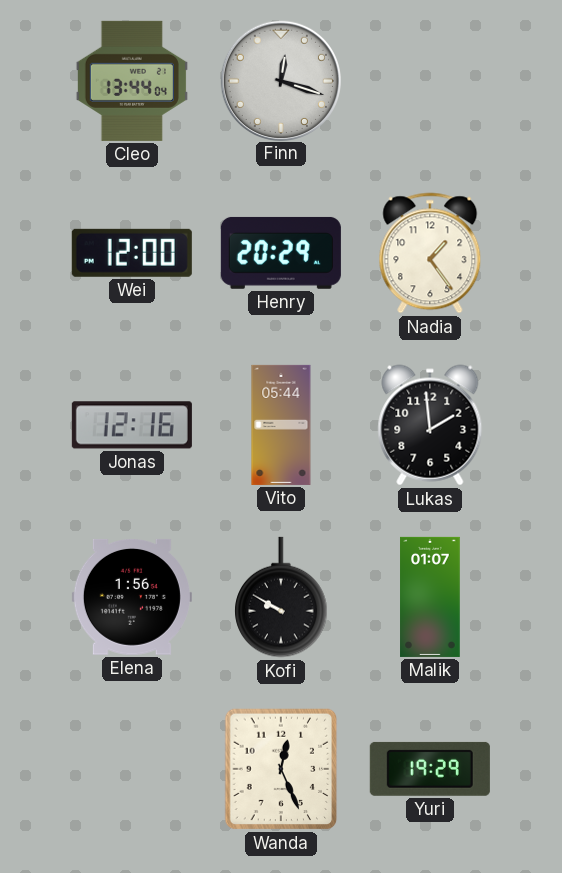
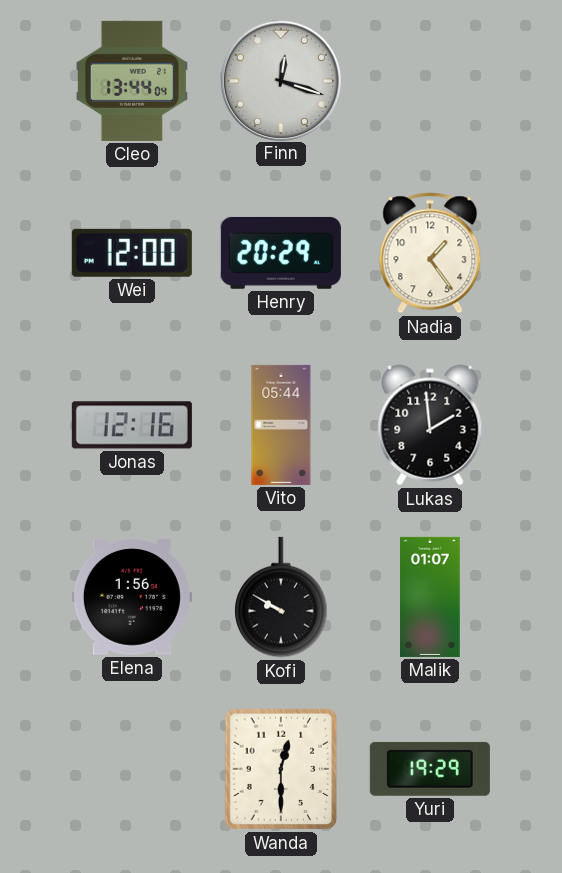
Wanda: 12:26 -> 12:30 (281, 769)
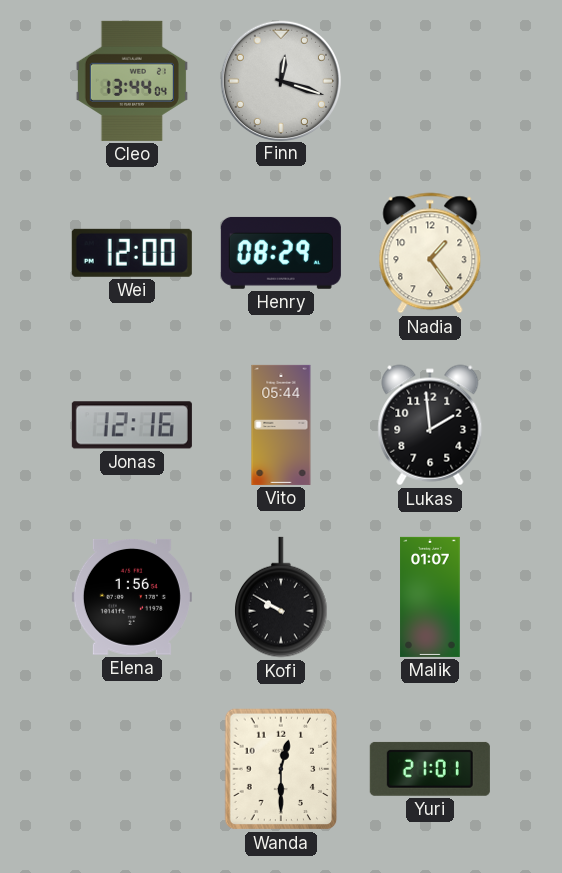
Henry: 20:29 -> 08:29 (281, 253)
Yuri: 19:29 -> 21:01 (430, 769)
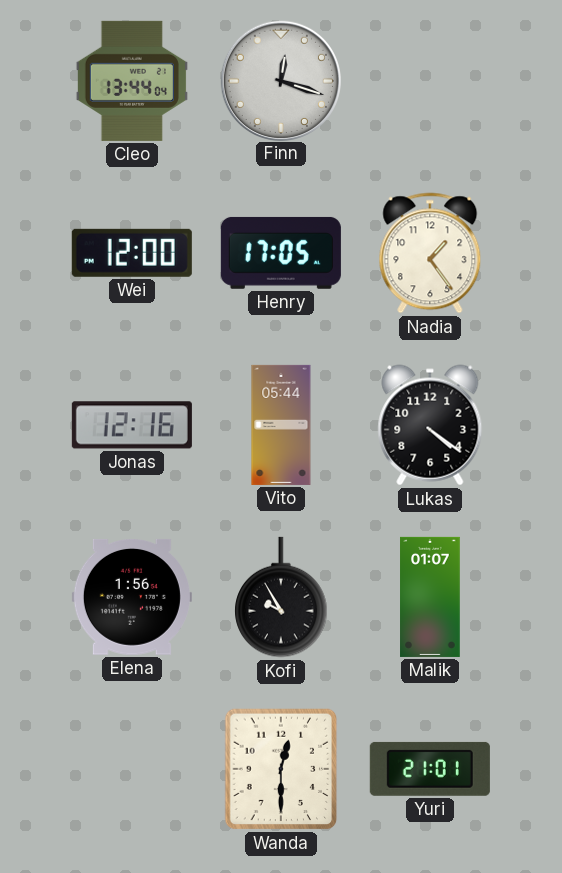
Henry: 08:29 -> 17:05 (281, 253)
Lukas: 1:59 -> 4:21 (430, 425)
Kofi: 9:50 -> 9:55 (281, 597)
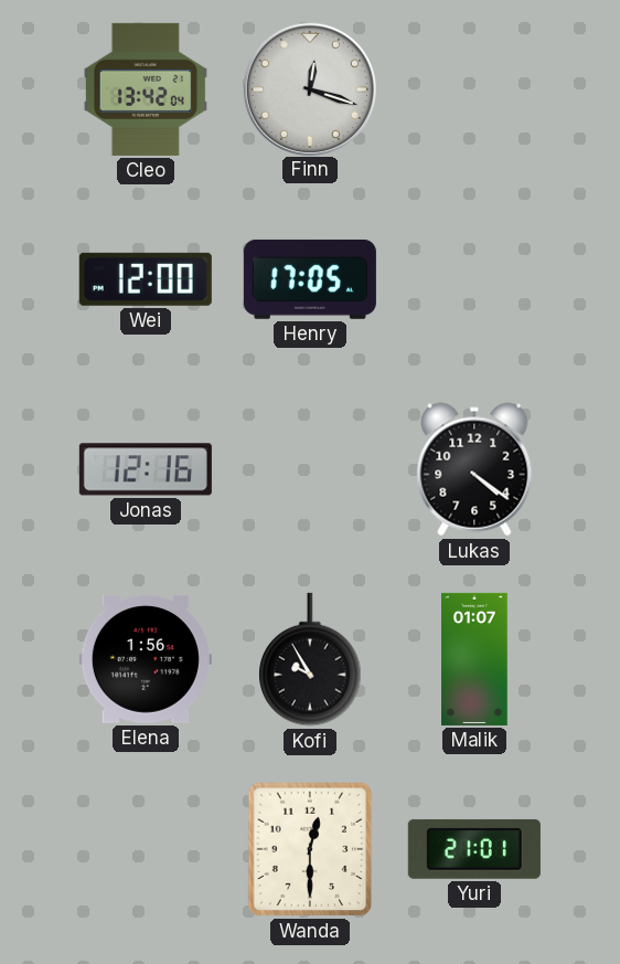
Cleo: 13:44 -> 13:42 (146, 89)
Nadia: 1:24 -> none (430, 253)
Vito: 05:44 -> none (281, 425)
